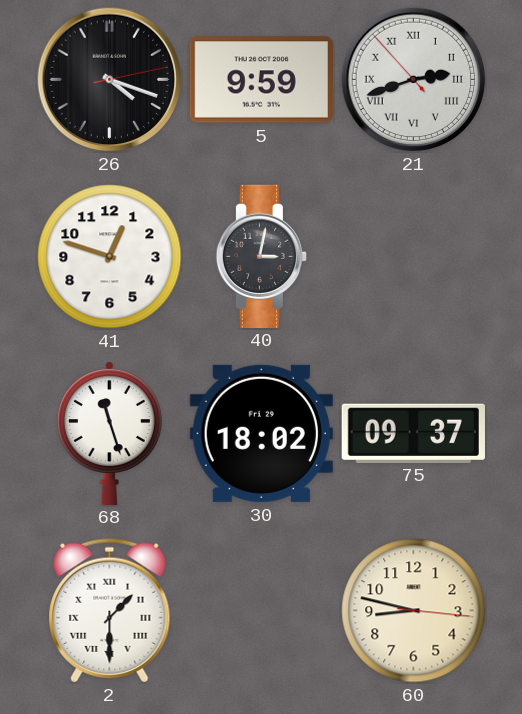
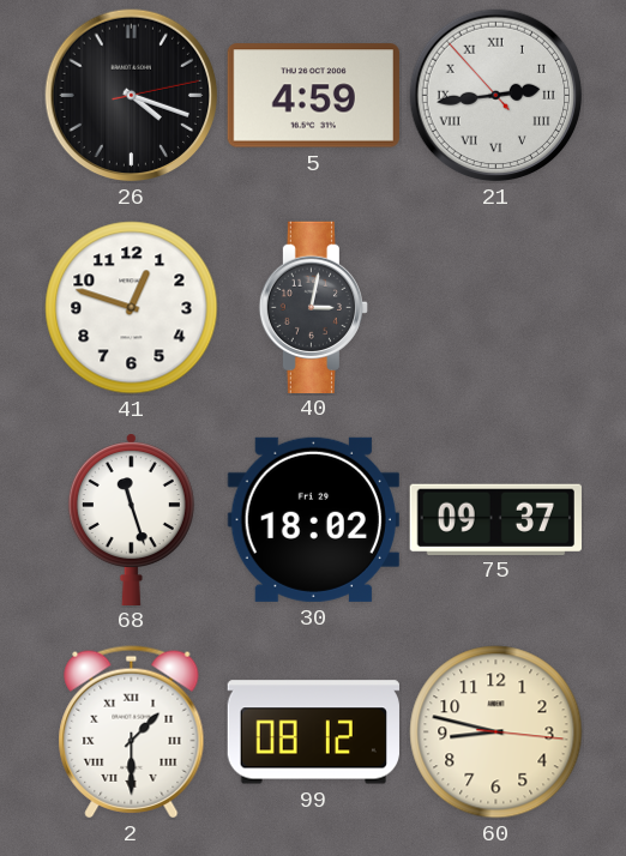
5: 9:59 -> 4:59 (313, 96)
21: 2:41 -> 2:43 (496, 96)
99: none -> 08:12 (313, 733)
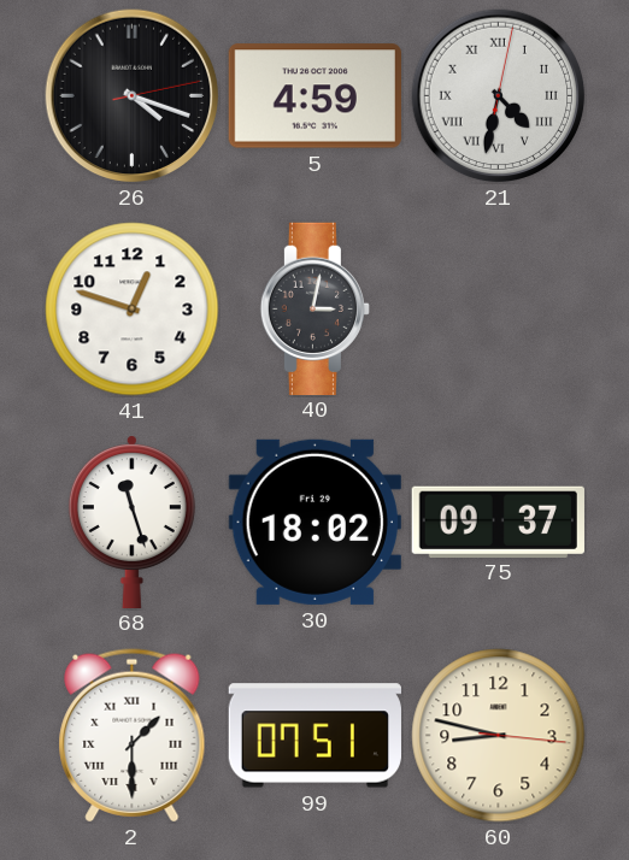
21: 2:43 -> 4:32 (499, 96)
99: 08:12 -> 07:51 (314, 736)
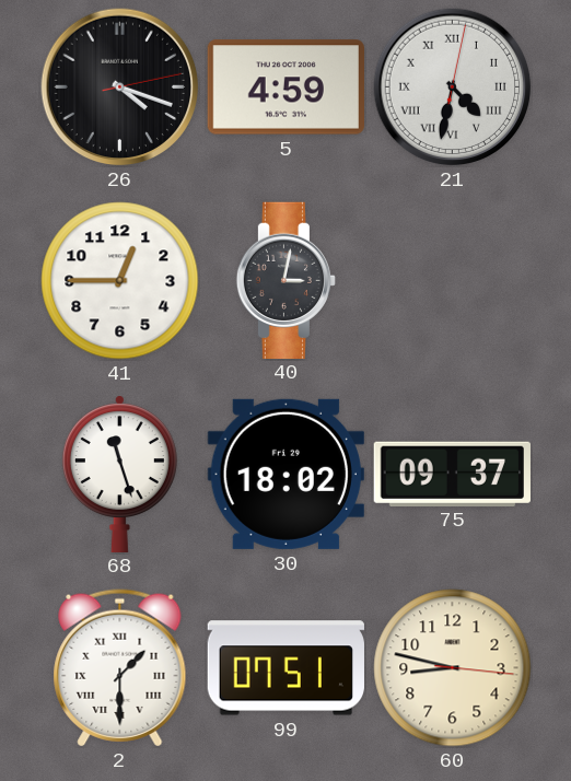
41: 12:48 -> 12:45 (120, 281)
